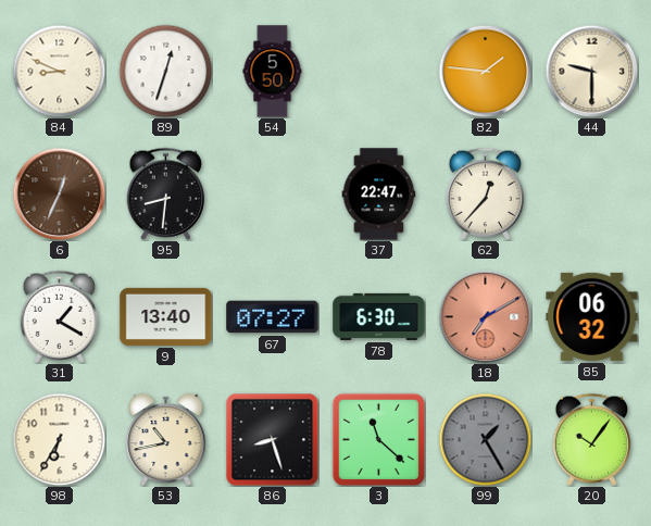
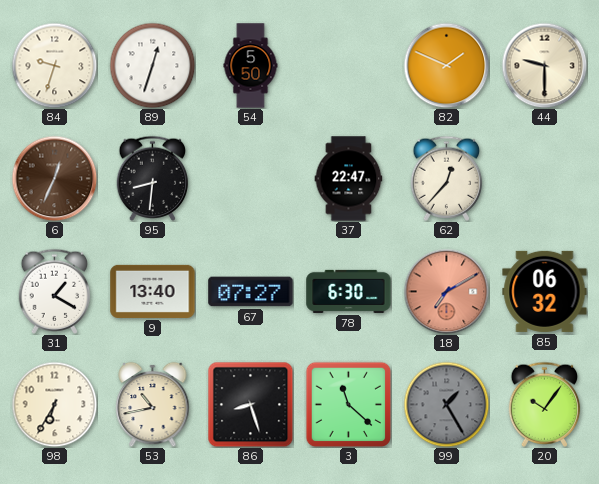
84: 8:49 -> 9:33 (54, 65)
82: 1:46 -> 1:49 (446, 65)
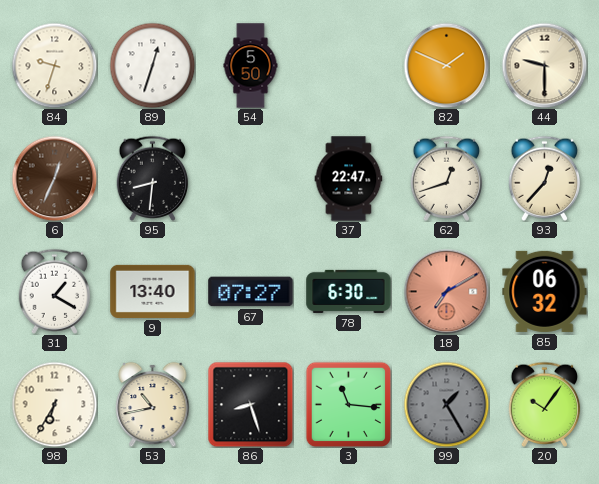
62: 12:37 -> 12:42 (447, 178)
93: none -> 12:37 (545, 178)
3: 11:22 -> 11:16 (348, 404)
